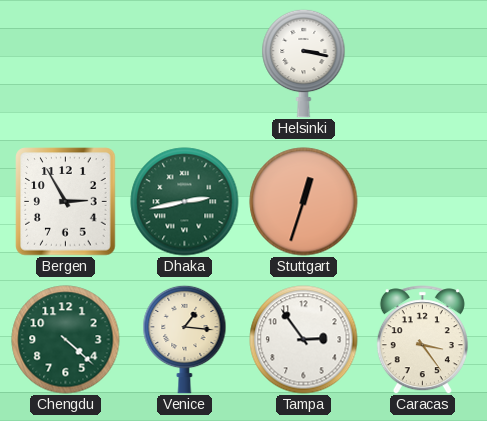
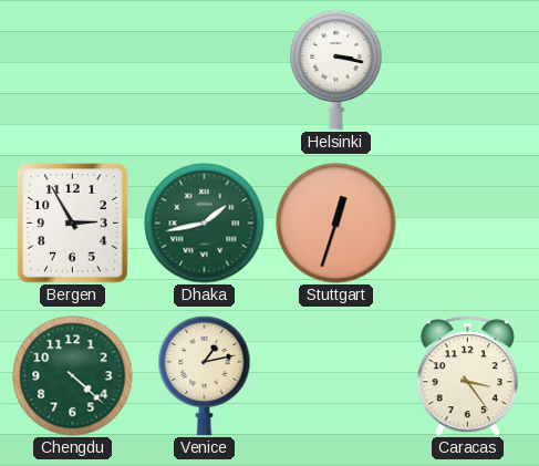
Dhaka: 2:43 -> 1:43 (205, 224)
Venice: 1:16 -> 1:13 (205, 375)
Tampa: 2:54 -> none (304, 340)
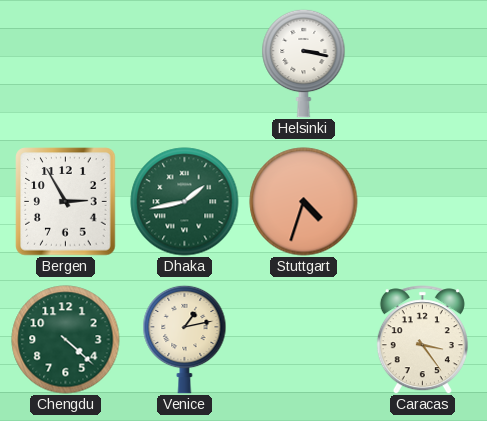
Stuttgart: 12:33 -> 4:33 (304, 202)
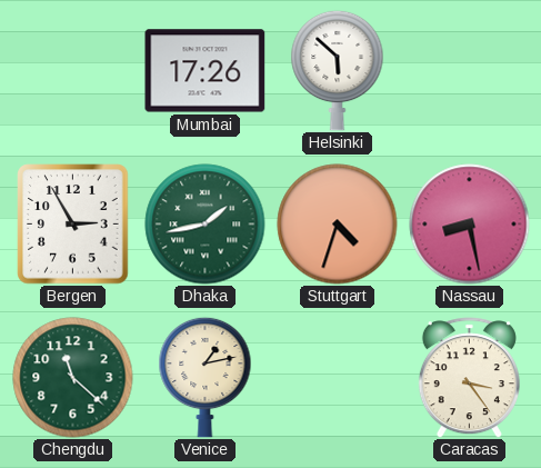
Mumbai: none -> 17:26 (206, 71)
Helsinki: 3:17 -> 5:52 (338, 70)
Nassau: none -> 8:28 (470, 225)
Chengdu: 4:22 -> 11:22 (73, 378)
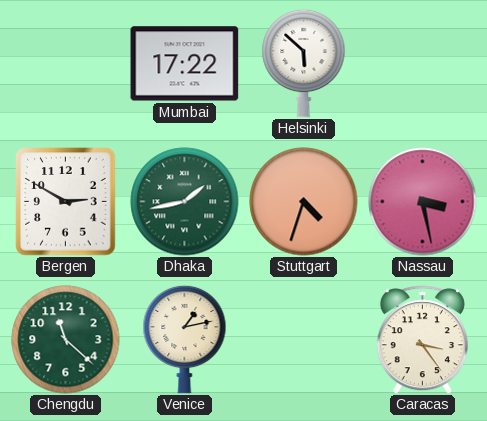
Mumbai: 17:26 -> 17:22 (185, 64)
Bergen: 2:55 -> 2:50 (66, 202)
Nassau: 8:28 -> 3:28 (423, 202)
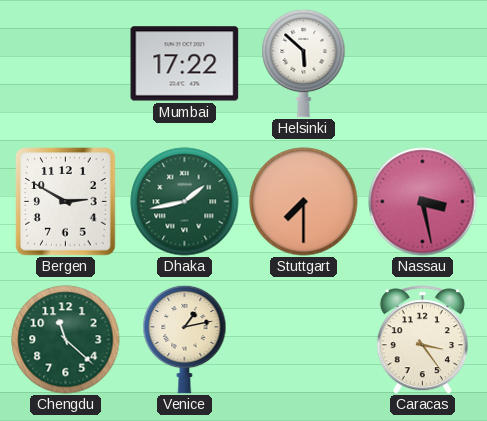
Stuttgart: 4:33 -> 7:30 (304, 202)
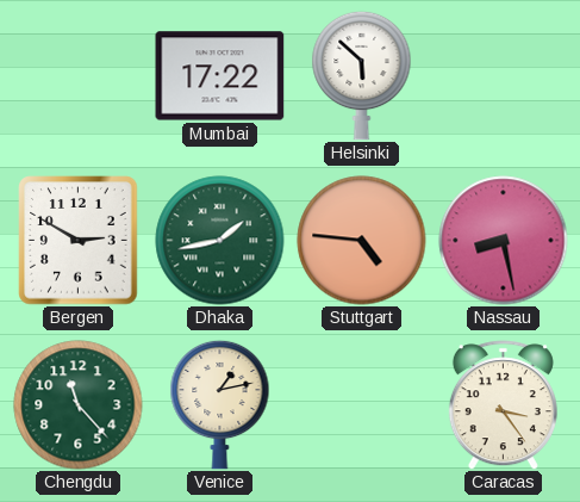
Stuttgart: 7:30 -> 4:46 (362, 241)
Nassau: 3:28 -> 8:28 (504, 241)
Chengdu: 11:22 -> 11:23 (79, 405)
